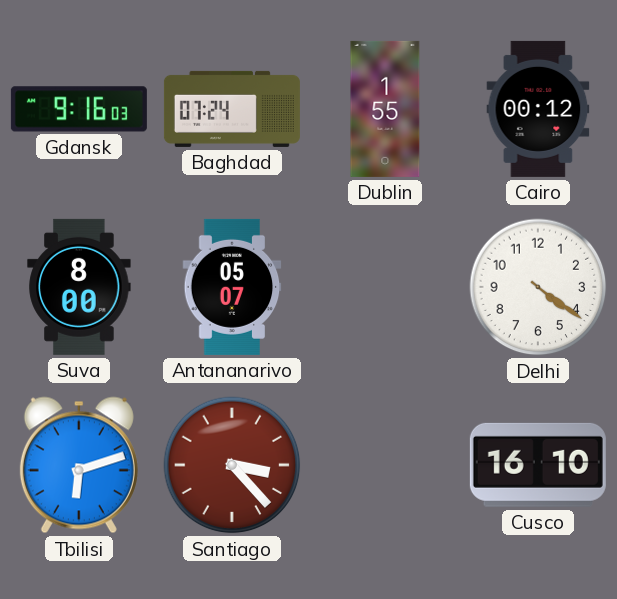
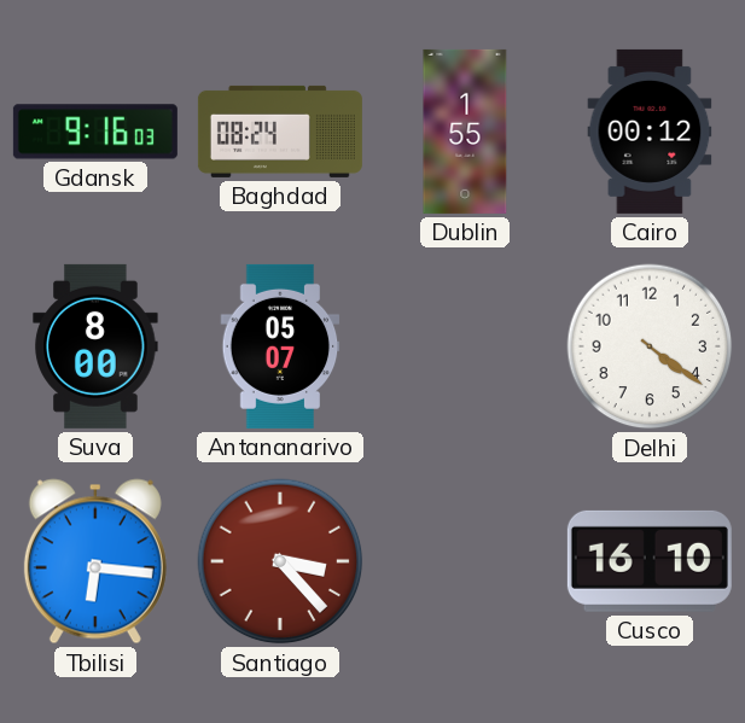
Baghdad: 07:24 -> 08:24 (280, 132)
Tbilisi: 6:12 -> 6:16 (95, 561)
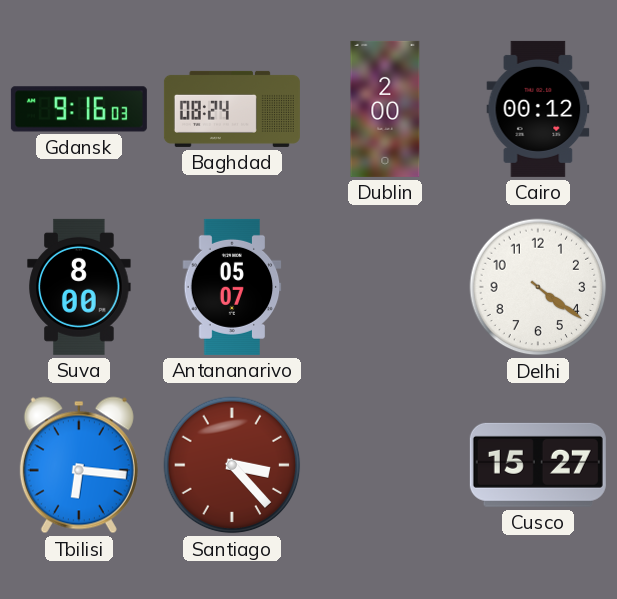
Dublin: 1:55 -> 2:00 (385, 109)
Cusco: 16:10 -> 15:27 (538, 465)
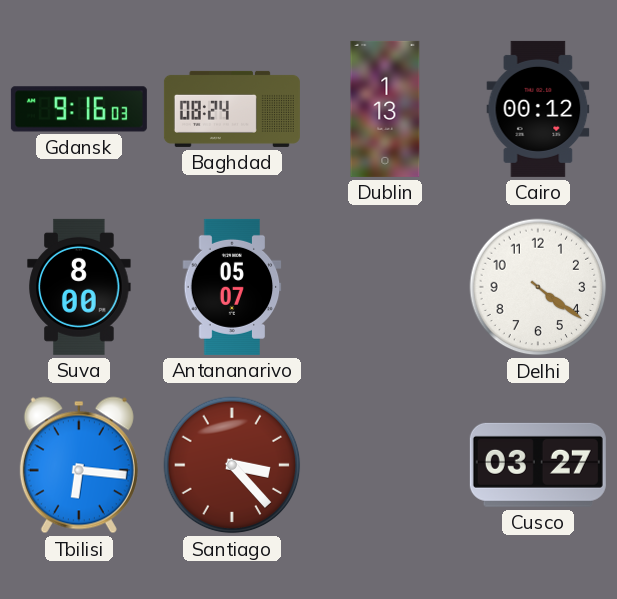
Dublin: 2:00 -> 1:13 (385, 109)
Cusco: 15:27 -> 03:27 (538, 465)
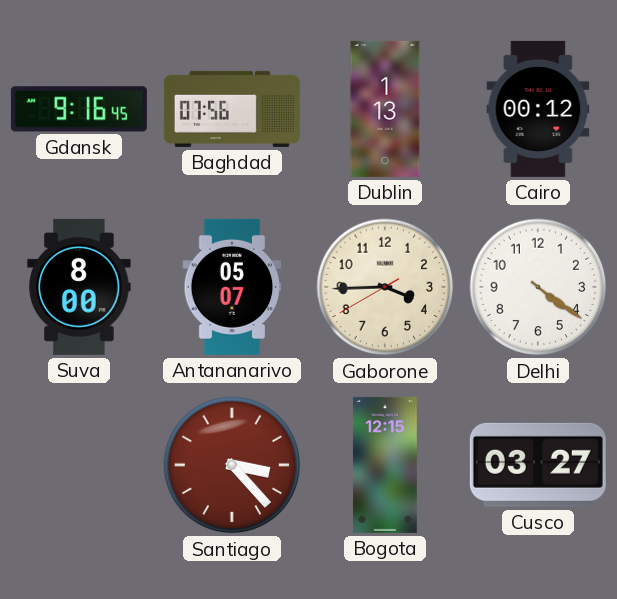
Gdansk: 9:16:03 -> 9:16:45 (79, 109)
Baghdad: 08:24 -> 07:56 (232, 109)
Gaborone: none -> 3:44 (385, 287)
Tbilisi: 6:16 -> none (79, 465)
Bogota: none -> 12:15 (385, 465)
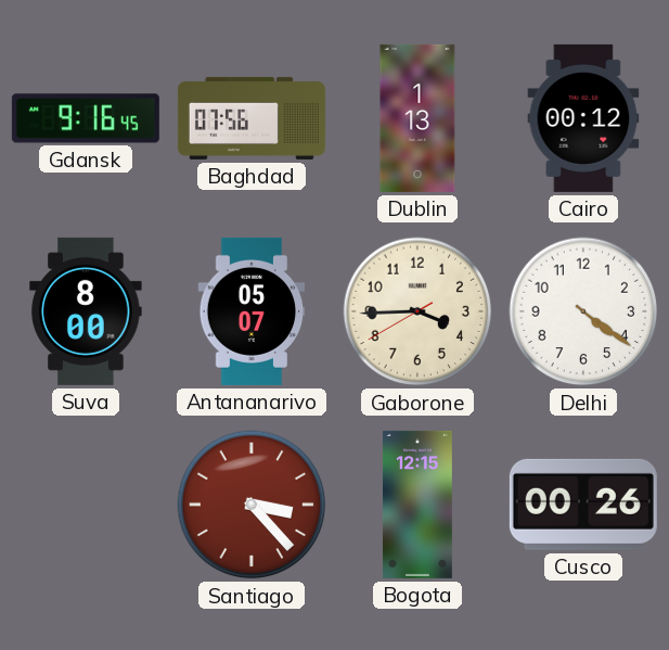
Cusco: 03:27 -> 00:26 (583, 505)
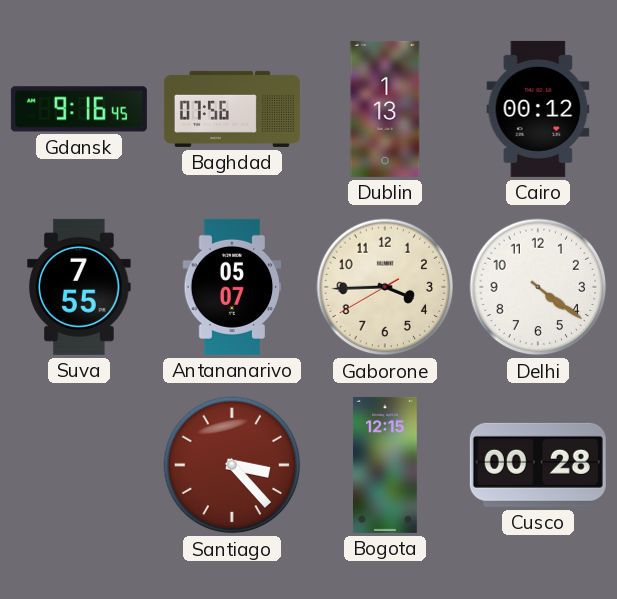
Suva: 8:00 -> 7:55 (79, 287)
Cusco: 00:26 -> 00:28 (538, 465)
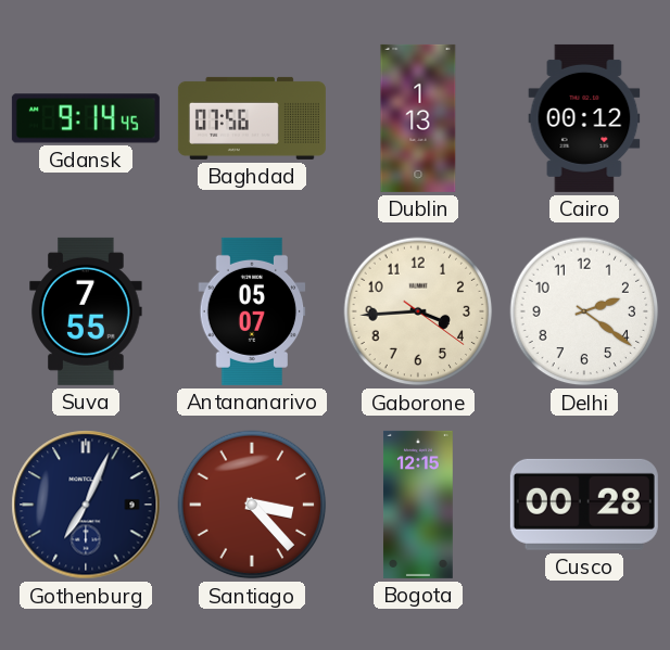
Gdansk: 9:16 -> 9:14 (86, 118)
Gaborone: 3:44:40 -> 3:44:21 (418, 311)
Delhi: 4:21 -> 2:21 (584, 311)
Gothenburg: none -> 7:04 (86, 505)
